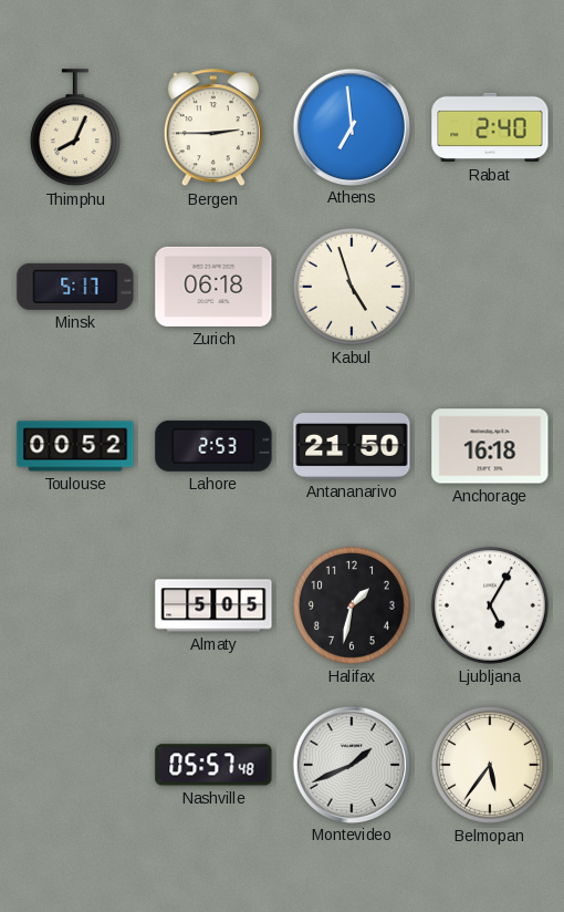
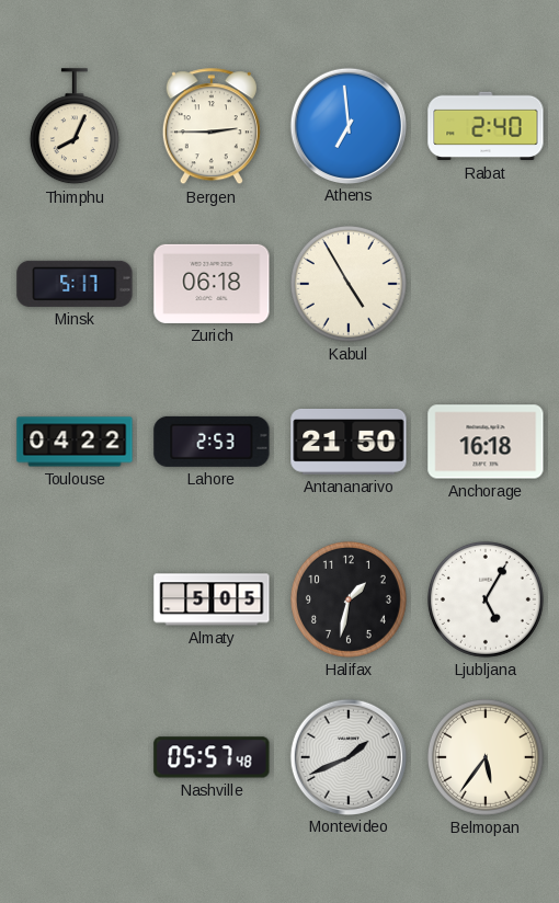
Kabul: 4:57 -> 4:55 (349, 284)
Toulouse: 00:52 -> 04:22 (75, 442)
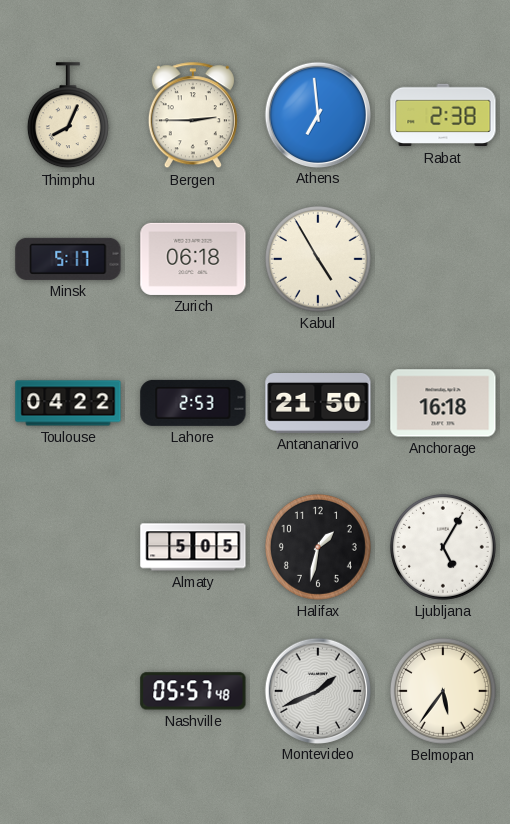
Rabat: 2:40 -> 2:38 (443, 115)
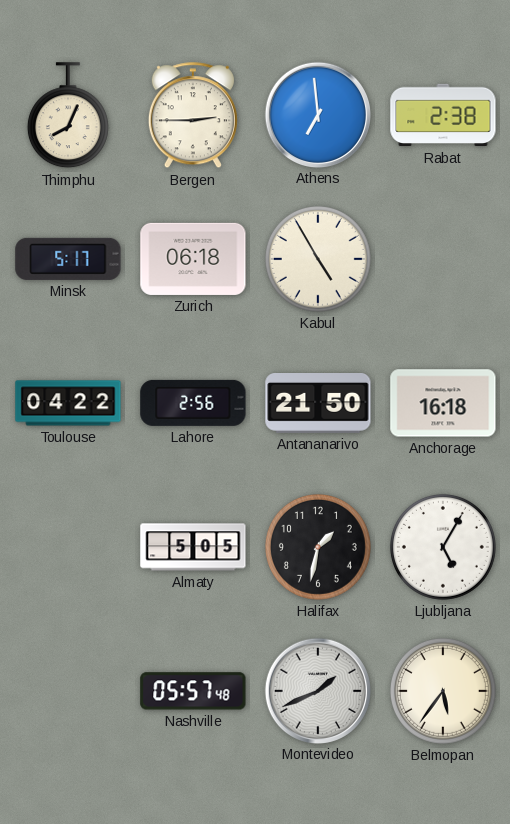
Lahore: 2:53 -> 2:56 (193, 403)
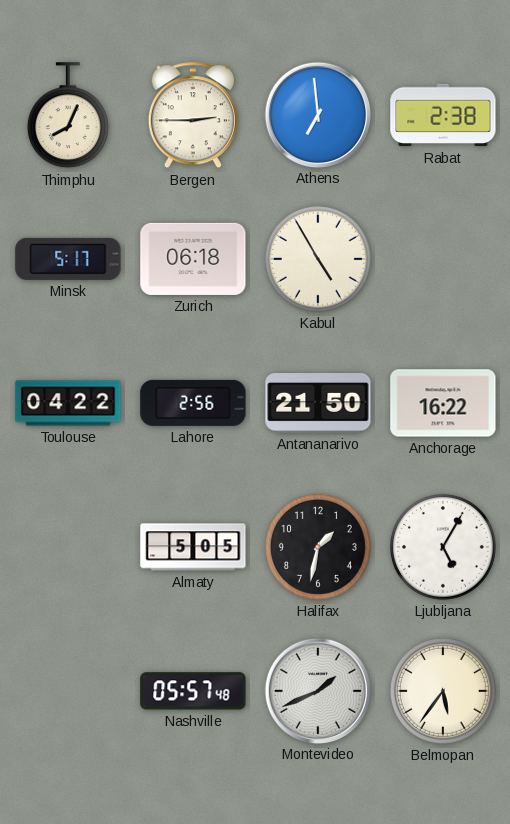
Anchorage: 16:18 -> 16:22 (443, 403)
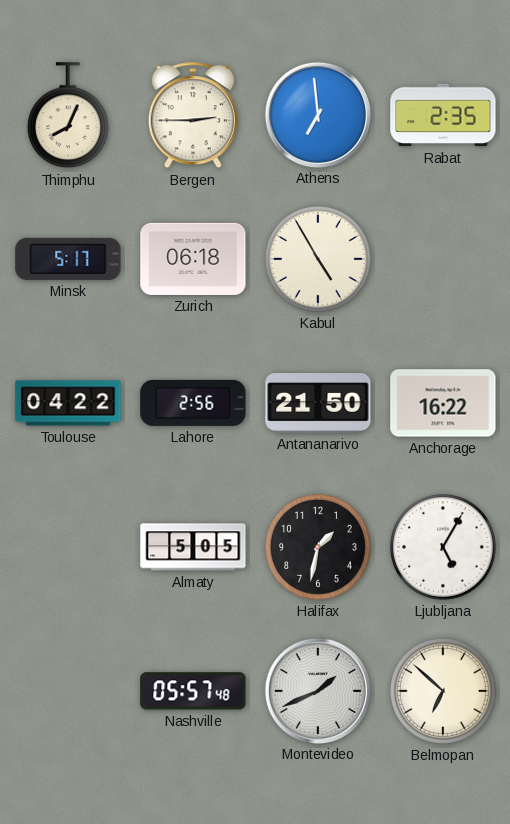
Rabat: 2:38 -> 2:35 (443, 115)
Belmopan: 5:36 -> 6:52 (443, 691)
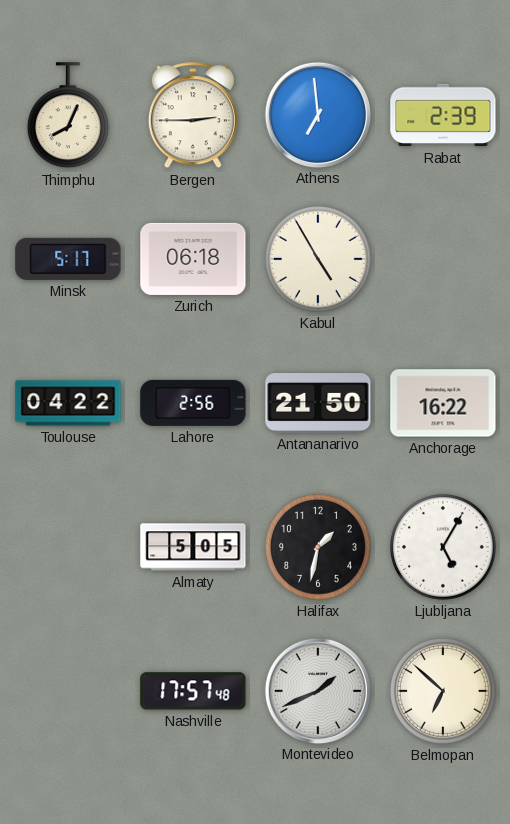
Rabat: 2:35 -> 2:39 (443, 115)
Nashville: 05:57 -> 17:57 (193, 691)
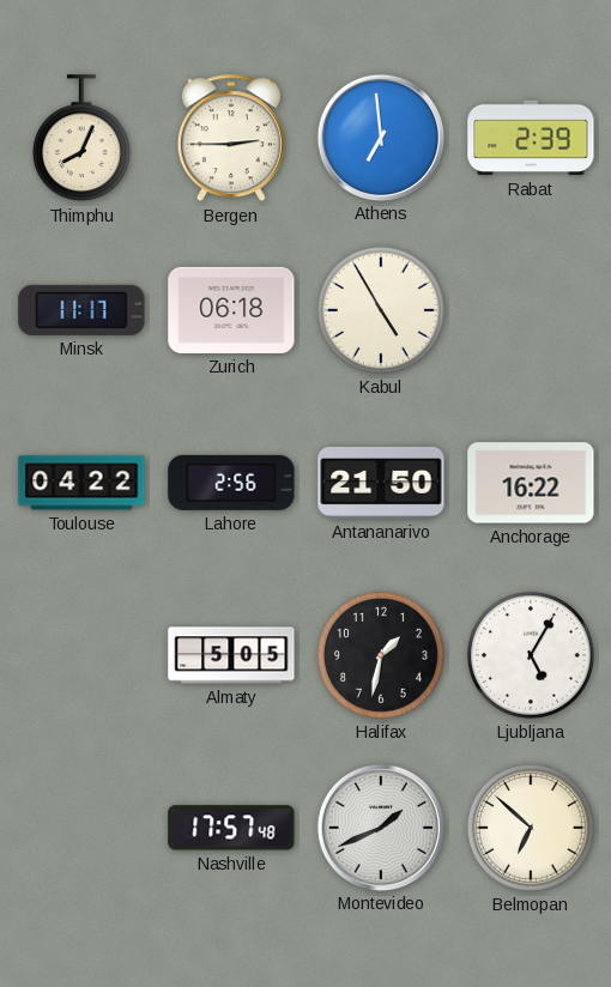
Minsk: 5:17 -> 11:17 (81, 310)
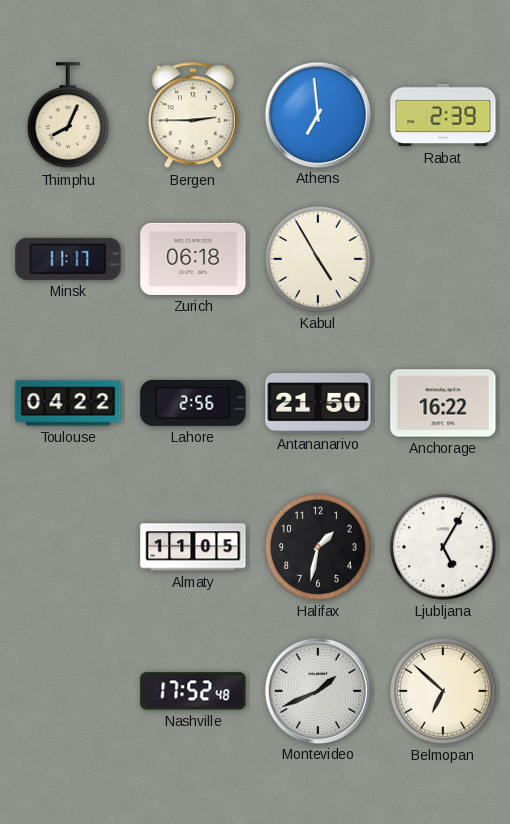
Almaty: 5:05 -> 11:05 (193, 547)
Nashville: 17:57 -> 17:52 (193, 691)
